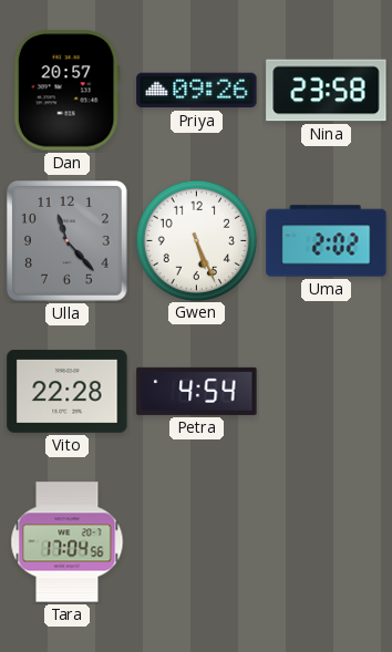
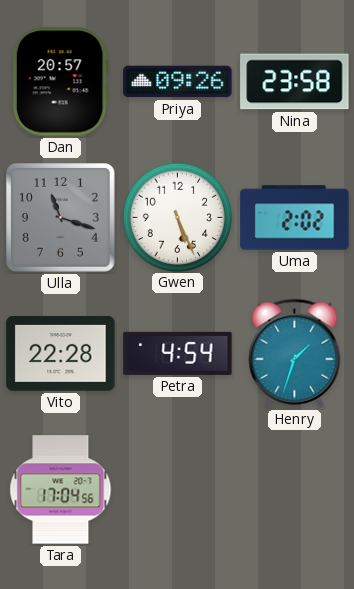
Ulla: 11:23 -> 11:18 (61, 218)
Henry: none -> 1:33 (295, 353)
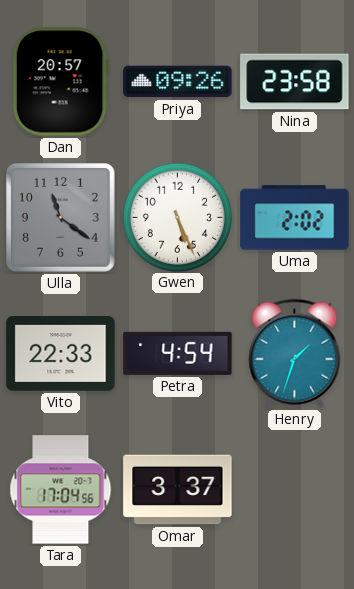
Ulla: 11:18 -> 11:21 (61, 218)
Vito: 22:28 -> 22:33 (61, 354)
Omar: none -> 3:37 (178, 490)
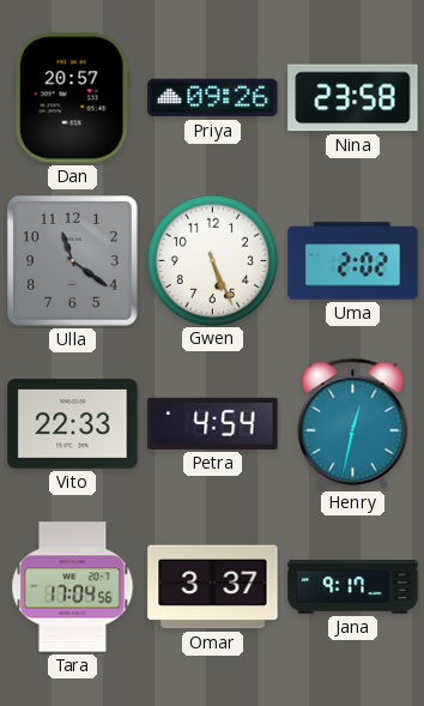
Henry: 1:33 -> 12:32 (353, 423)
Jana: none -> 9:17 (353, 587)
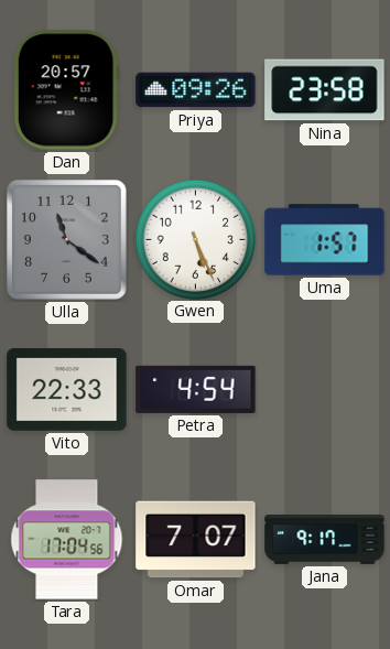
Uma: 2:02 -> 1:57 (325, 240)
Henry: 12:32 -> none (353, 423)
Omar: 3:37 -> 7:07 (196, 540)
